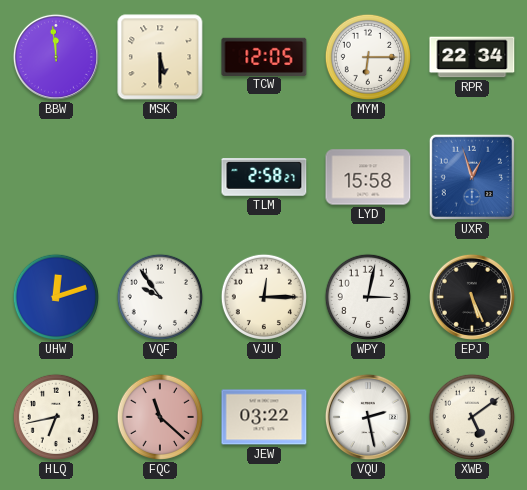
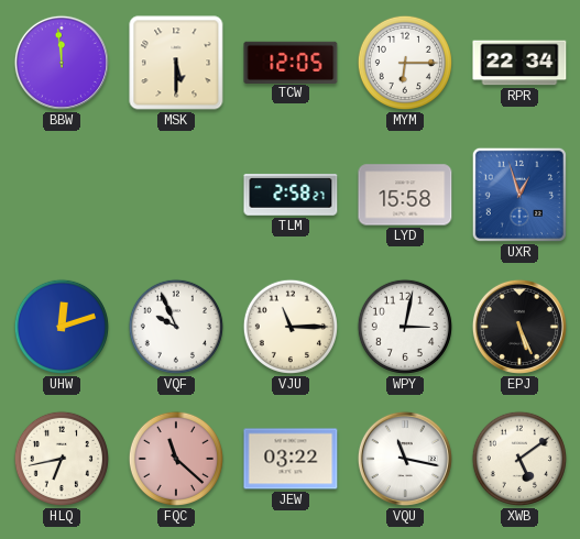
VQF: 9:54 -> 9:56 (176, 327)
VJU: 12:15 -> 11:15 (291, 327)
VQU: 2:28 -> 11:17 (405, 459)
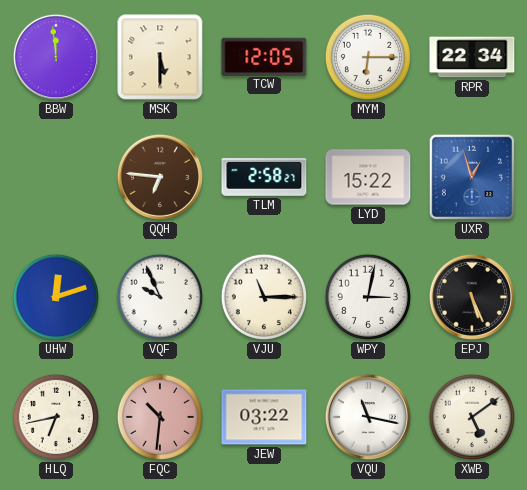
QQH: none -> 6:46 (160, 177)
LYD: 15:58 -> 15:22 (368, 177)
FQC: 11:22 -> 10:31 (160, 417)
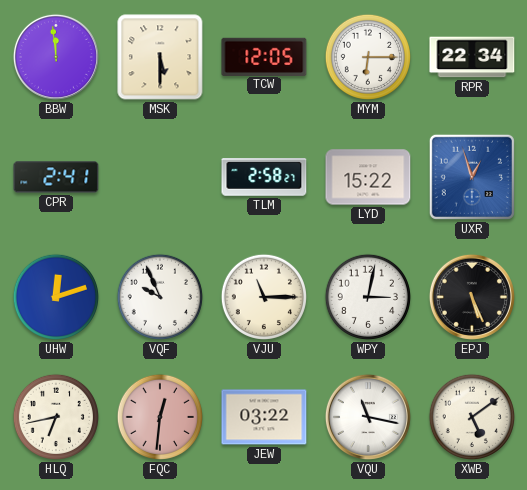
CPR: none -> 2:41 (56, 177)
QQH: 6:46 -> none (160, 177)
FQC: 10:31 -> 12:31 (160, 417)
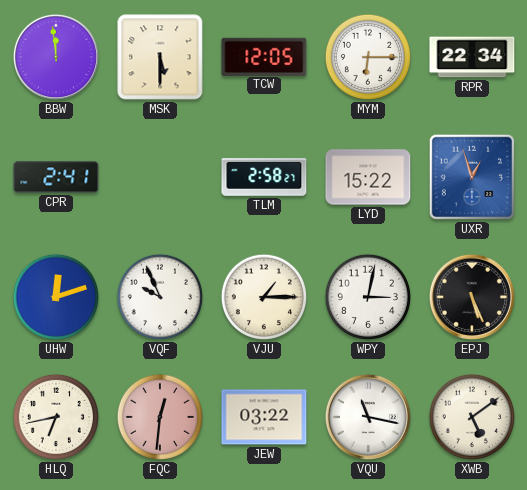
VJU: 11:15 -> 1:15 (264, 297)
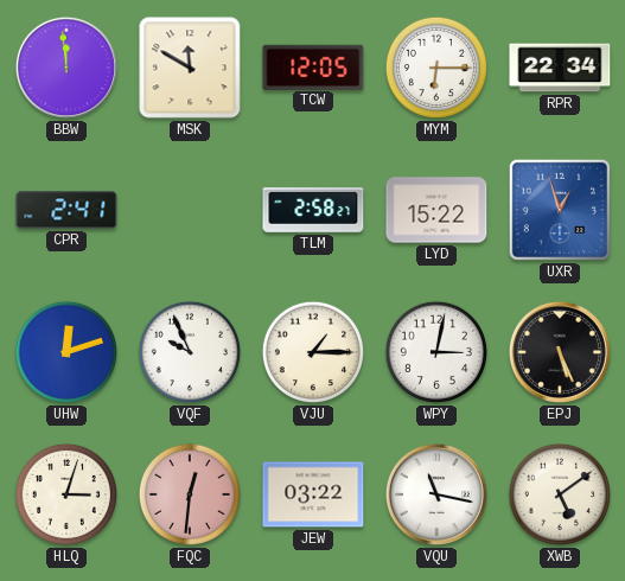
MSK: 5:30 -> 11:50 (190, 68)
HLQ: 6:43 -> 3:03 (66, 494)
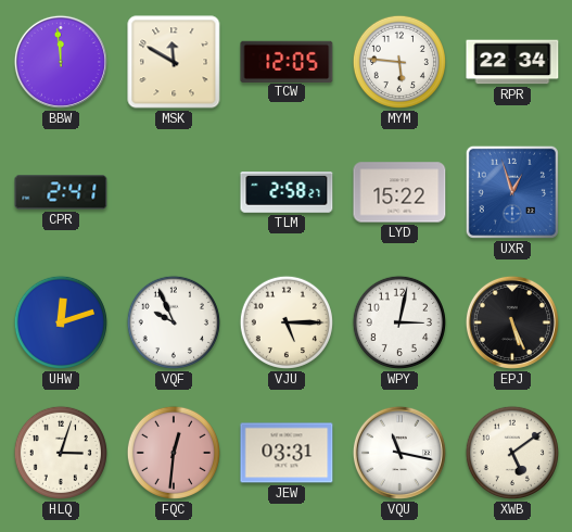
MYM: 6:15 -> 5:46 (399, 62)
VJU: 1:15 -> 5:15 (287, 322)
JEW: 03:22 -> 03:31 (287, 453)
